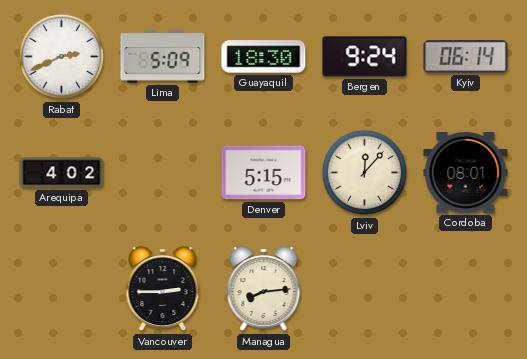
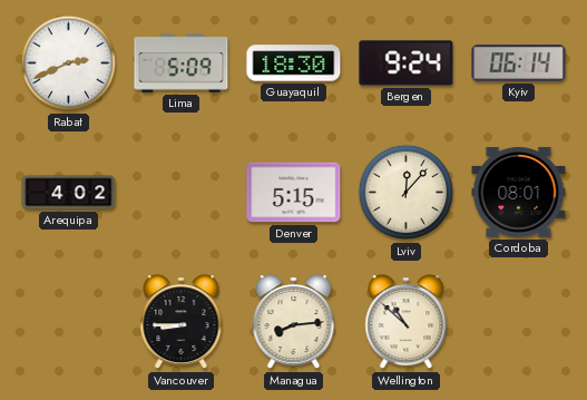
Vancouver: 2:45 -> 8:45 (182, 322)
Wellington: none -> 10:52 (407, 322)
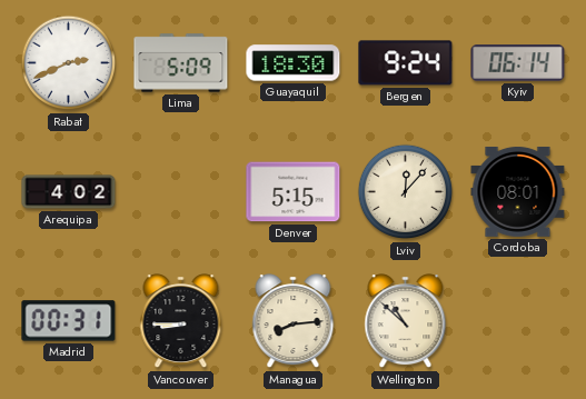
Madrid: none -> 00:31 (69, 321)
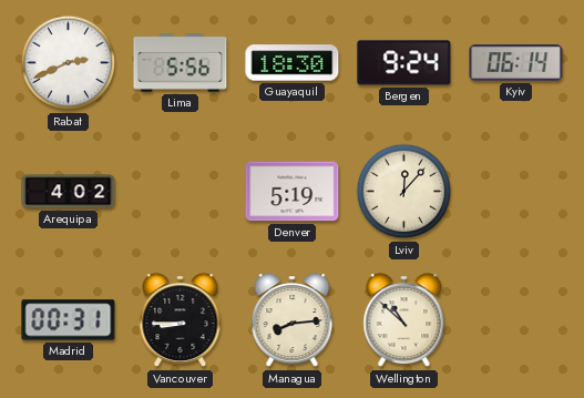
Lima: 5:09 -> 5:56 (181, 63)
Denver: 5:15 -> 5:19 (293, 192)
Cordoba: 08:01 -> none (518, 192)
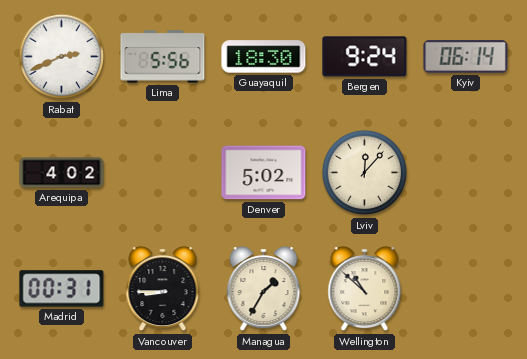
Denver: 5:19 -> 5:02 (264, 173)
Managua: 8:14 -> 1:35 (264, 289)
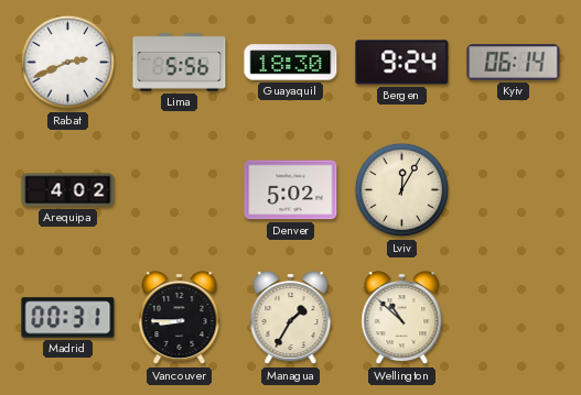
Lviv: 12:07 -> 12:05 (402, 190)
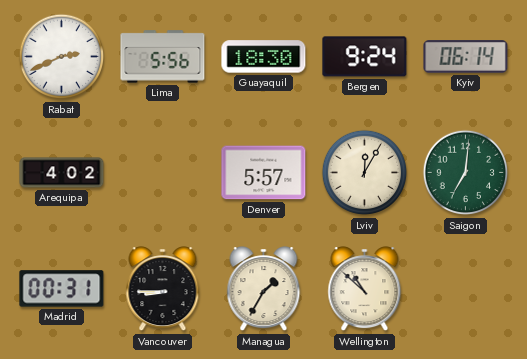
Denver: 5:02 -> 5:57 (264, 173)
Saigon: none -> 7:01 (466, 173)
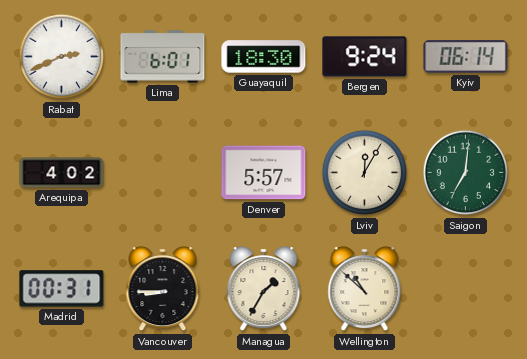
Lima: 5:56 -> 6:01 (163, 57)
